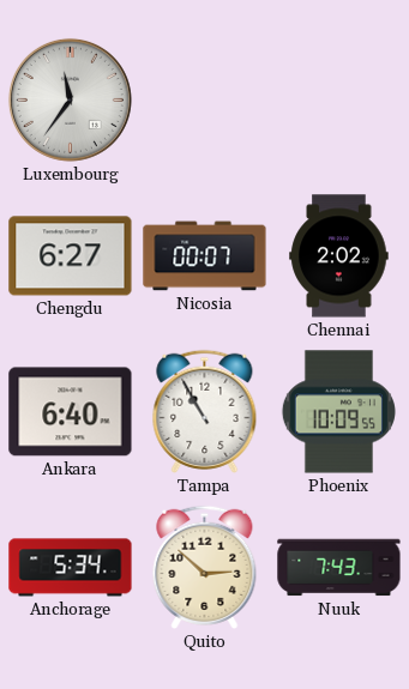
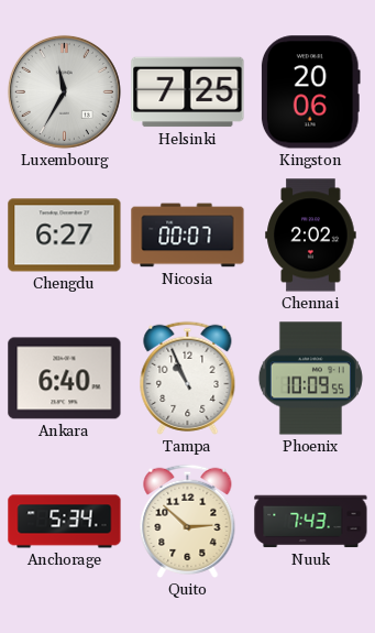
Luxembourg: 11:36 -> 11:35 (64, 91)
Helsinki: none -> 7:25 (188, 92)
Kingston: none -> 20:06 (310, 92)
Tampa: 10:55 -> 10:56 (188, 378)
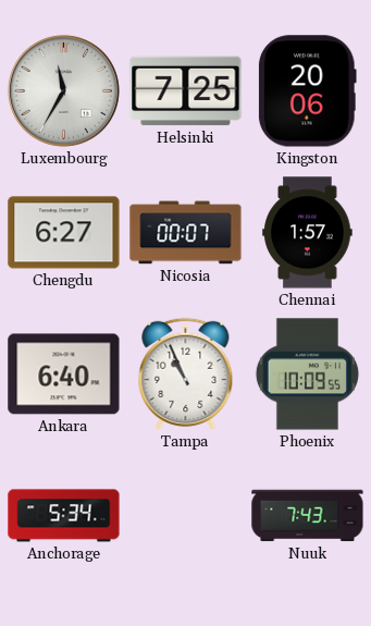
Chennai: 2:02 -> 1:57 (308, 233)
Quito: 2:52 -> none (188, 521)
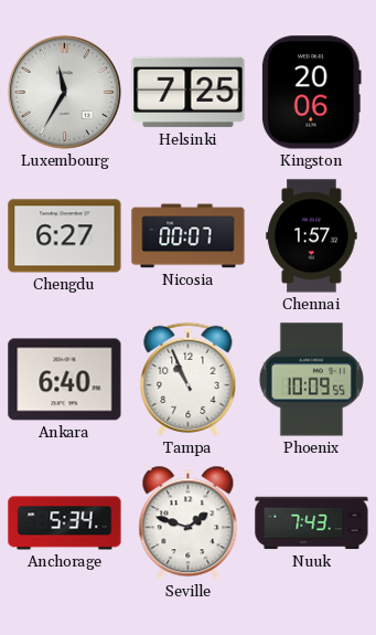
Seville: none -> 1:48 (189, 523)
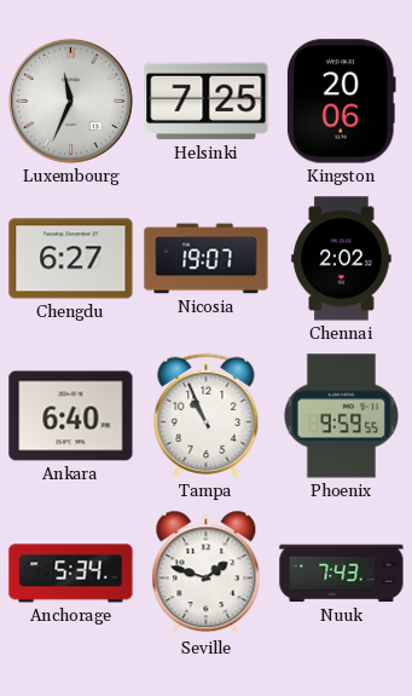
Luxembourg: 11:35 -> 11:34 (70, 100)
Nicosia: 00:07 -> 19:07 (207, 259)
Chennai: 1:57 -> 2:02 (342, 259)
Phoenix: 10:09 -> 9:59 (341, 416)
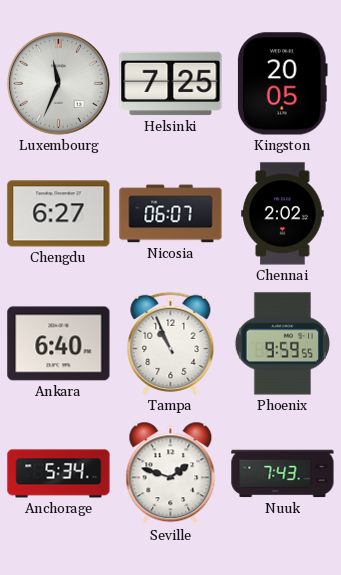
Kingston: 20:06 -> 20:05 (282, 84)
Nicosia: 19:07 -> 06:07 (171, 214)
